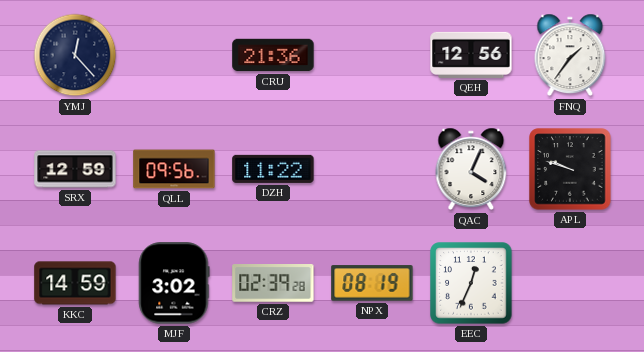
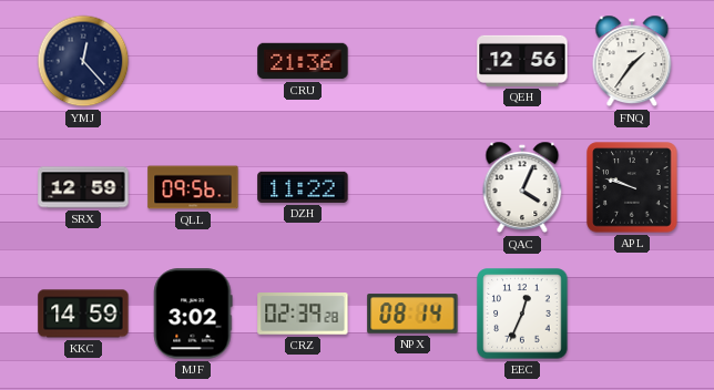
NPX: 08:19 -> 08:14 (412, 314)
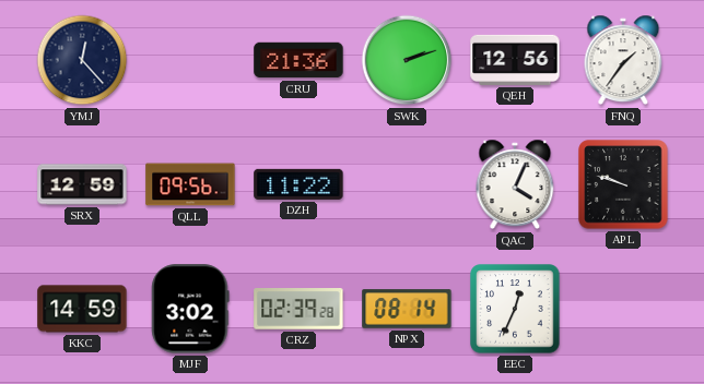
SWK: none -> 2:12 (407, 60)
